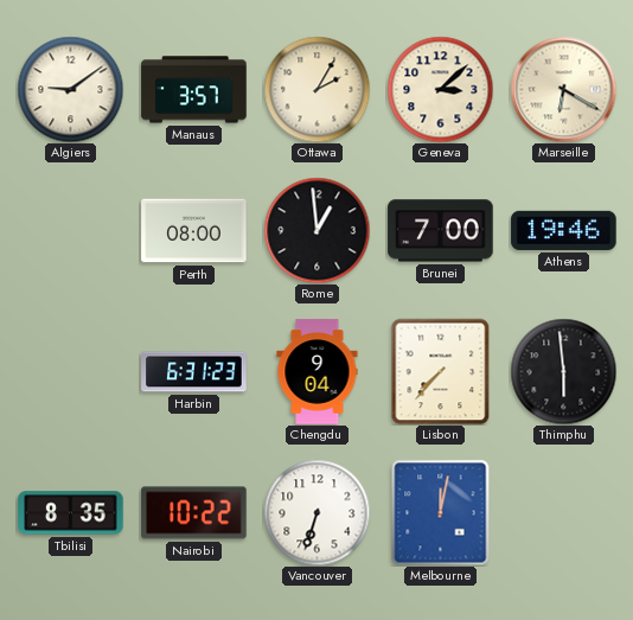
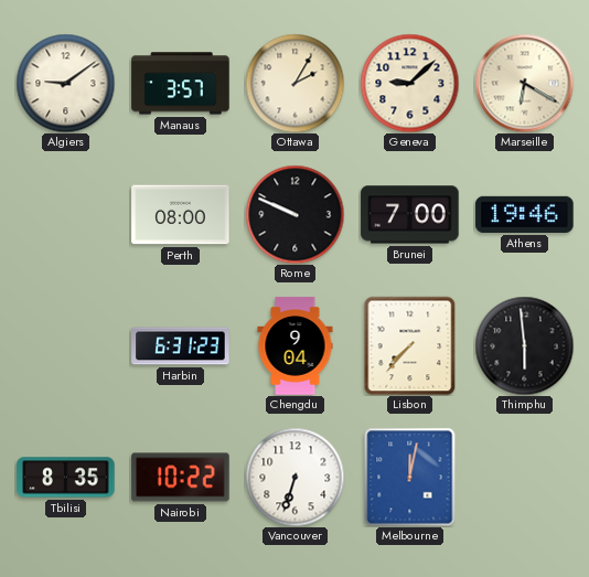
Geneva: 3:08 -> 9:08 (409, 83)
Rome: 12:59 -> 9:49 (294, 214)
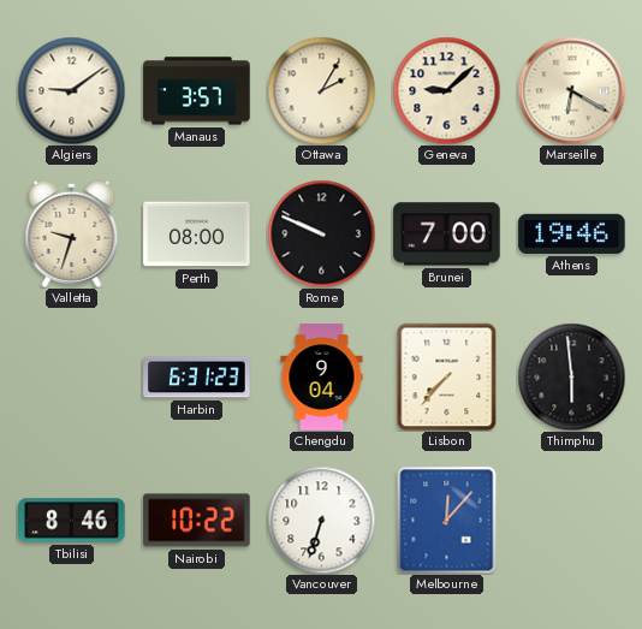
Valletta: none -> 9:33 (72, 233)
Tbilisi: 8:35 -> 8:46 (72, 521)
Melbourne: 12:02 -> 12:07 (447, 520)
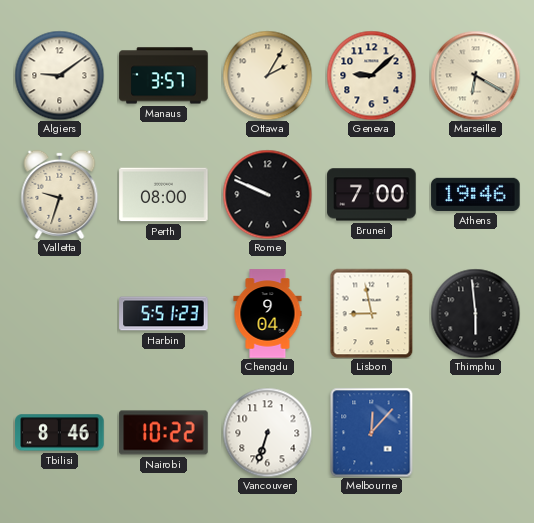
Harbin: 6:31 -> 5:51 (164, 314)
Lisbon: 7:37 -> 8:58 (372, 313)
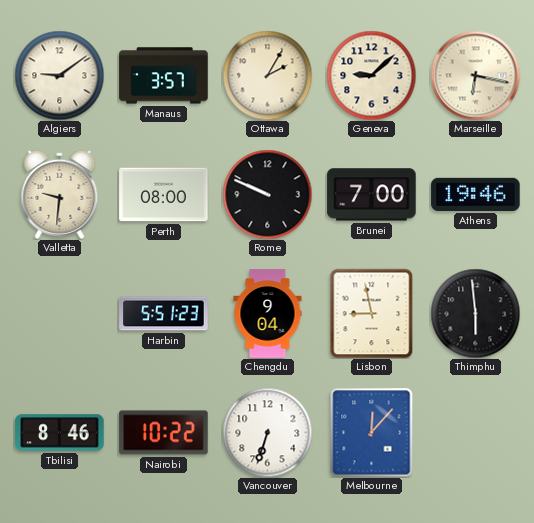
Marseille: 6:20 -> 6:17 (475, 75)
Valletta: 9:33 -> 9:31 (60, 194)
